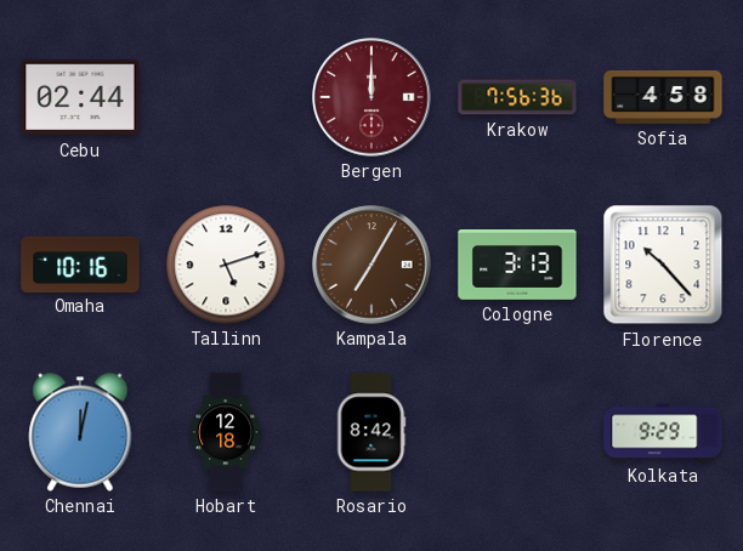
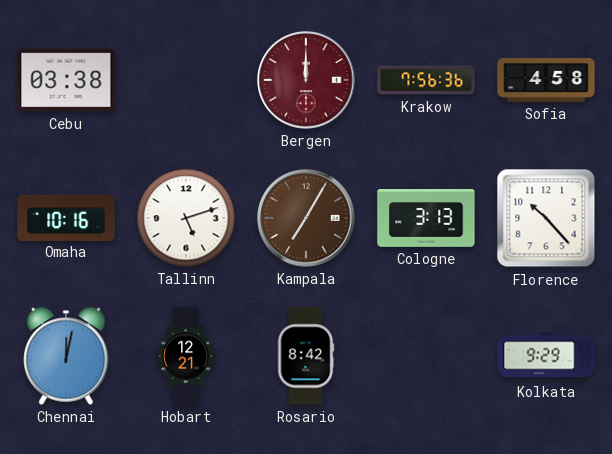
Cebu: 02:44 -> 03:38 (66, 80)
Hobart: 12:18 -> 12:21 (186, 356)
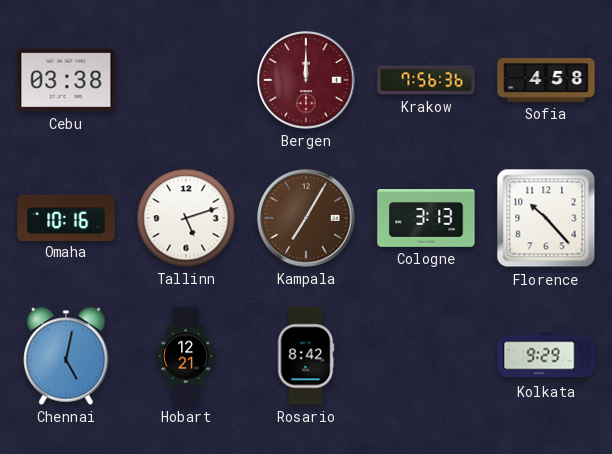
Chennai: 12:02 -> 5:02 (66, 356)
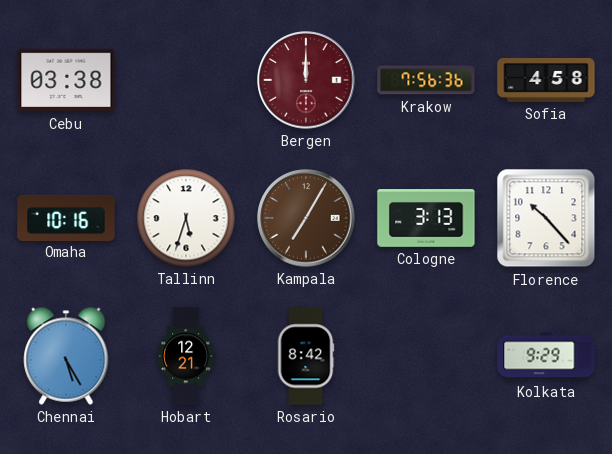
Tallinn: 5:12 -> 5:33 (186, 218)
Chennai: 5:02 -> 5:25 (66, 356)
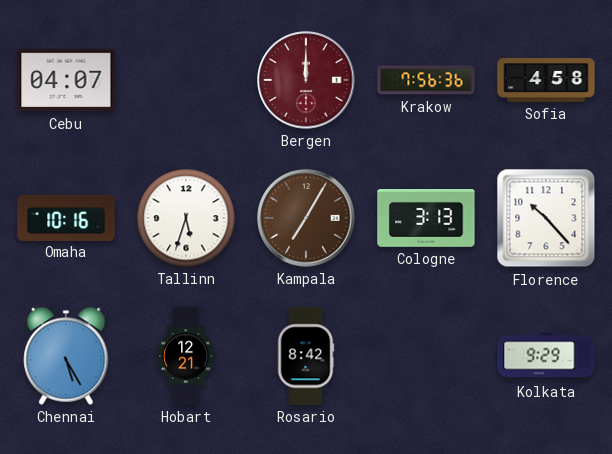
Cebu: 03:38 -> 04:07 (66, 80)
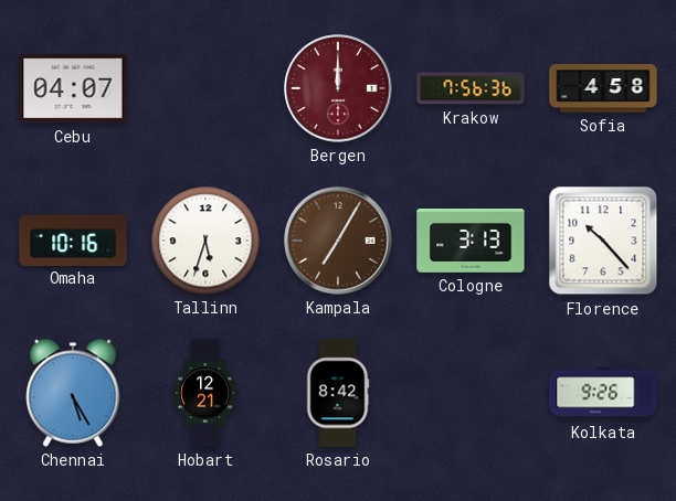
Kolkata: 9:29 -> 9:26 (603, 393)
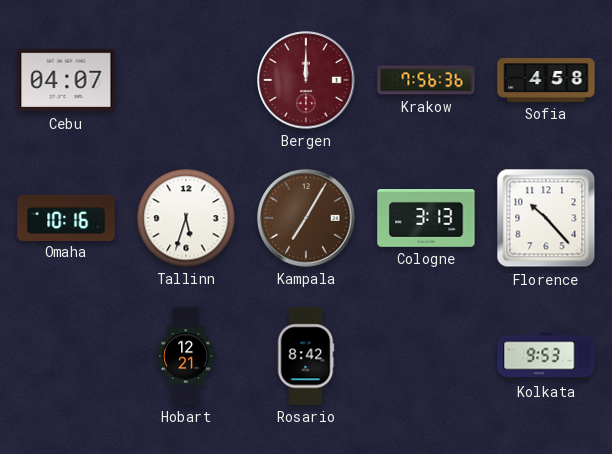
Chennai: 5:25 -> none (73, 393)
Kolkata: 9:26 -> 9:53 (546, 356)
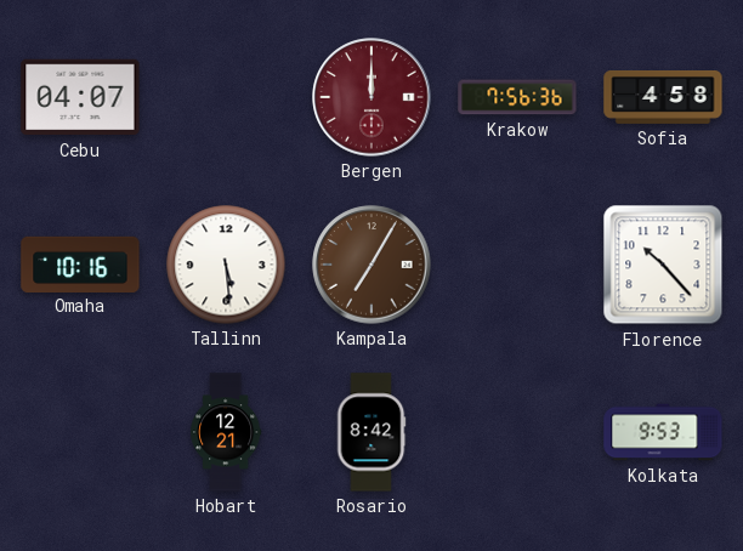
Tallinn: 5:33 -> 5:29 (226, 265)
Cologne: 3:13 -> none (426, 218)
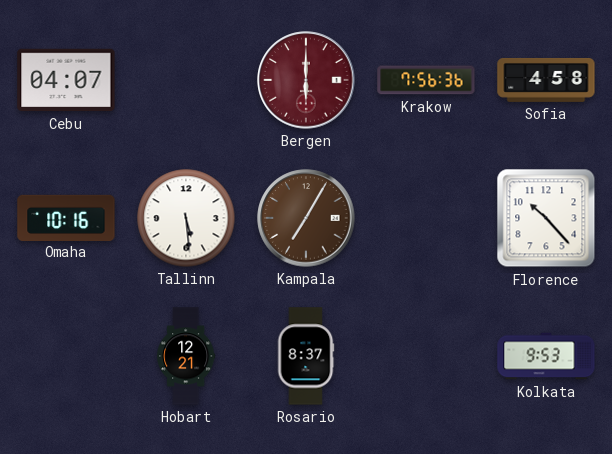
Bergen: 12:00 -> 6:00 (306, 80)
Rosario: 8:42 -> 8:37 (306, 356)
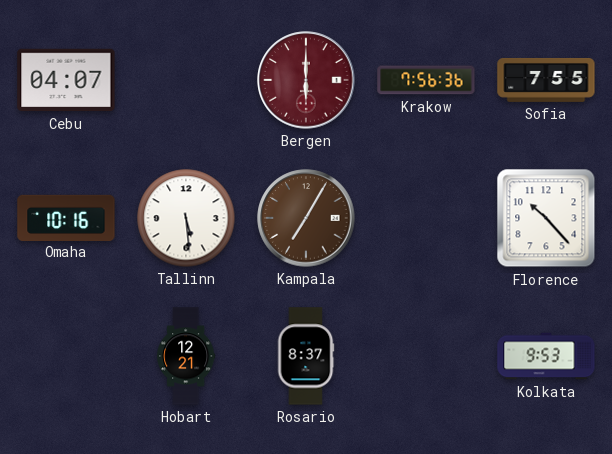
Sofia: 4:58 -> 7:55 (546, 81)
